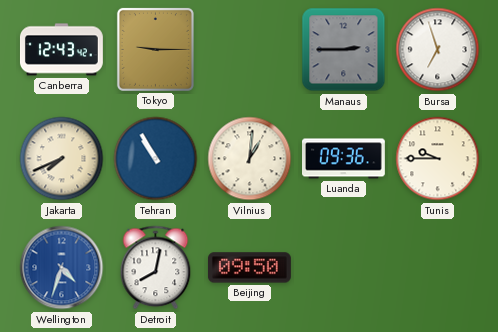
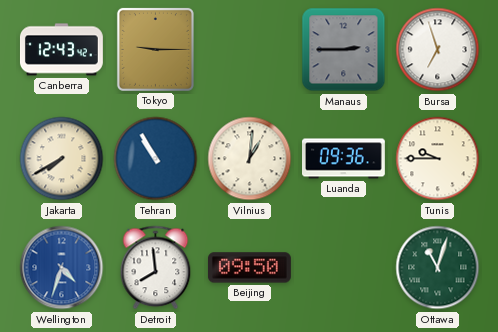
Jakarta: 7:41 -> 7:40 (62, 159)
Detroit: 8:02 -> 7:59 (156, 268)
Ottawa: none -> 11:03 (438, 268)
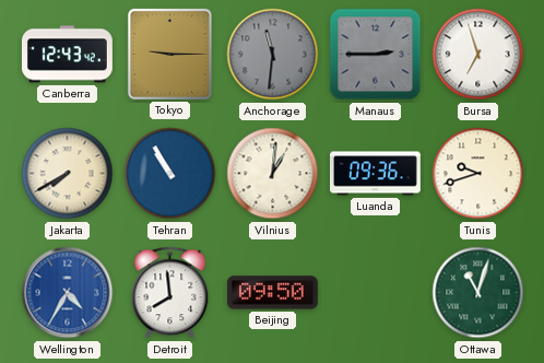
Anchorage: none -> 11:31 (273, 55)
Tunis: 9:45 -> 9:42 (478, 174)
Wellington: 4:33 -> 4:35 (68, 293)
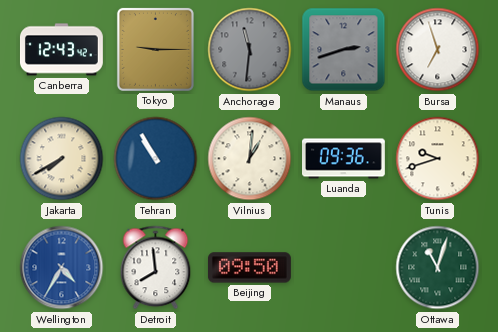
Manaus: 2:45 -> 2:42 (344, 50)
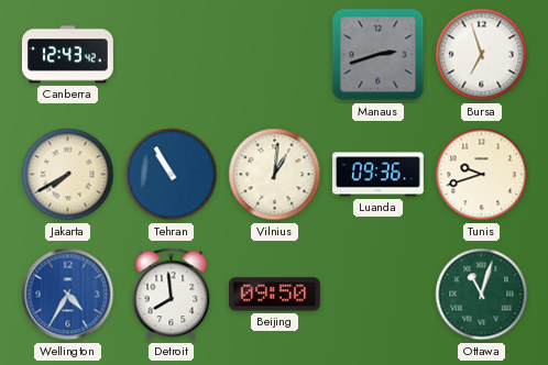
Tokyo: 9:15 -> none (155, 49)
Anchorage: 11:31 -> none (250, 50)
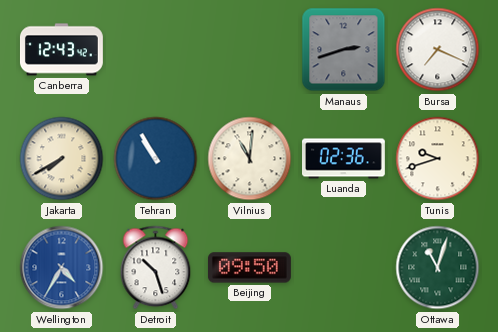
Bursa: 6:57 -> 7:19 (438, 50)
Vilnius: 1:01 -> 11:01 (250, 159)
Luanda: 09:36 -> 02:36 (344, 159)
Detroit: 7:59 -> 10:27 (156, 268)
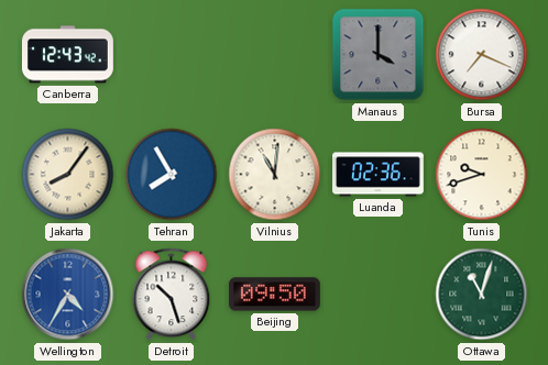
Manaus: 2:42 -> 4:00 (379, 55)
Jakarta: 7:40 -> 8:06 (68, 175)
Tehran: 10:55 -> 7:55 (172, 175)
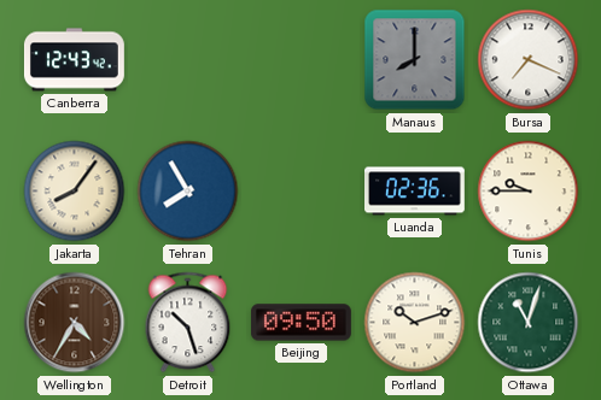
Manaus: 4:00 -> 8:00 (415, 60)
Vilnius: 11:01 -> none (275, 175)
Tunis: 9:42 -> 9:45 (529, 192)
Wellington dial: blue -> brown (75, 323)
Portland: none -> 10:12 (415, 323)
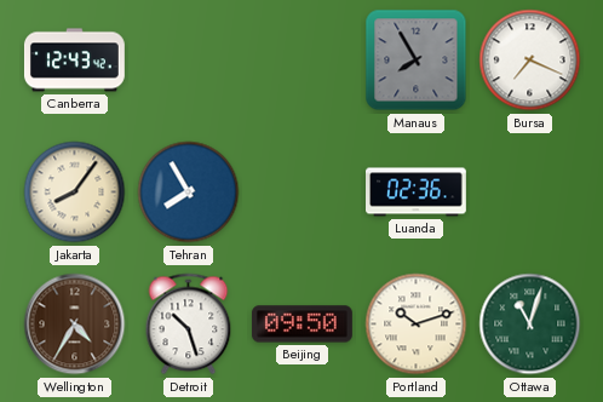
Manaus: 8:00 -> 7:55 (417, 61)
Tunis: 9:45 -> none (529, 192)
